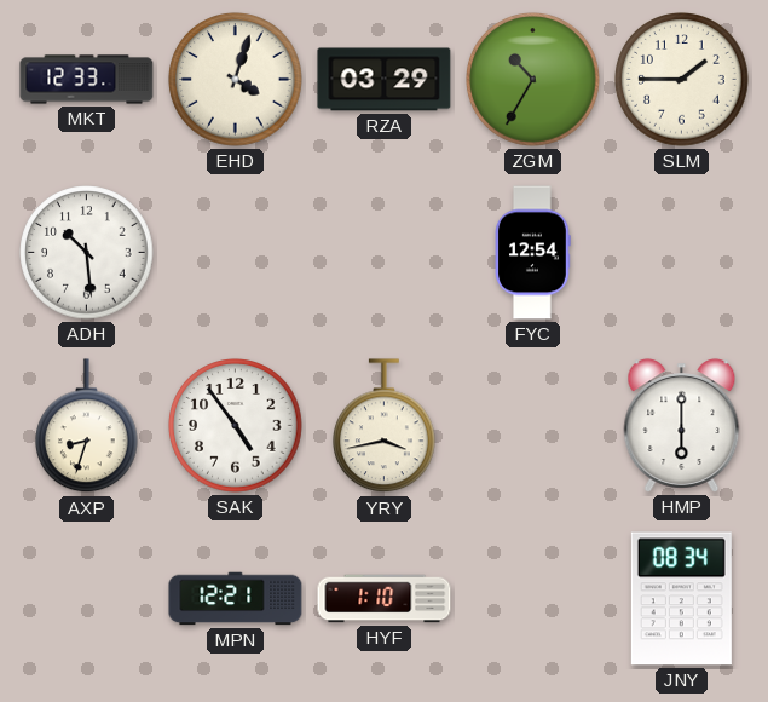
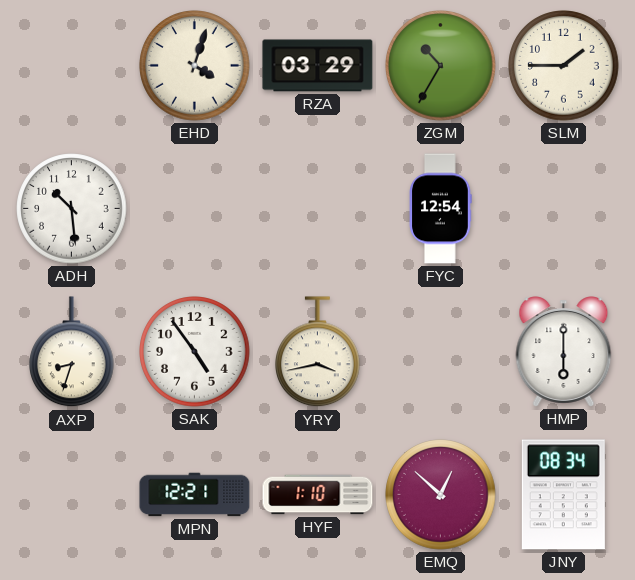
MKT: 12:33 -> none (87, 80)
EMQ: none -> 12:52 (441, 495)
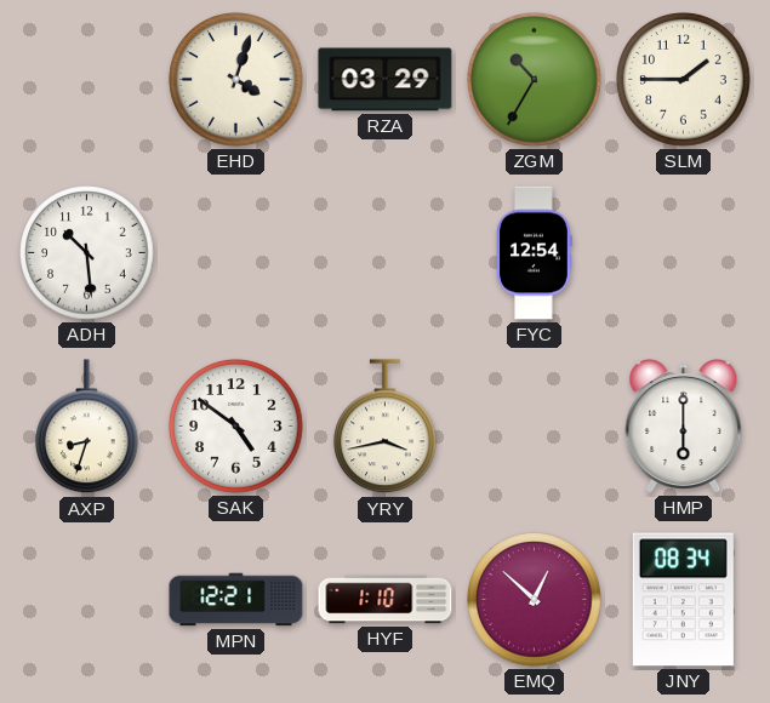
SAK: 4:54 -> 4:51 (236, 427)
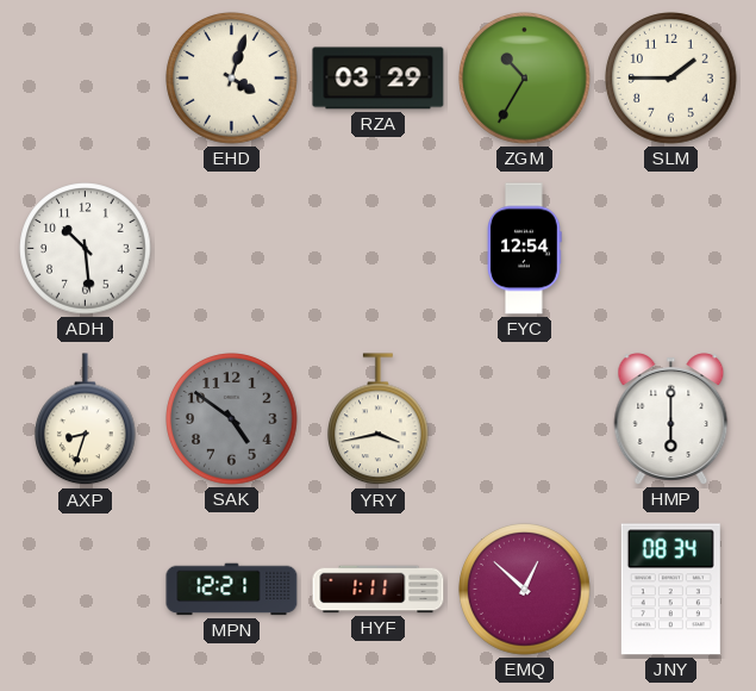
SAK dial: white -> grey (232, 419)
HYF: 1:10 -> 1:11 (379, 590)
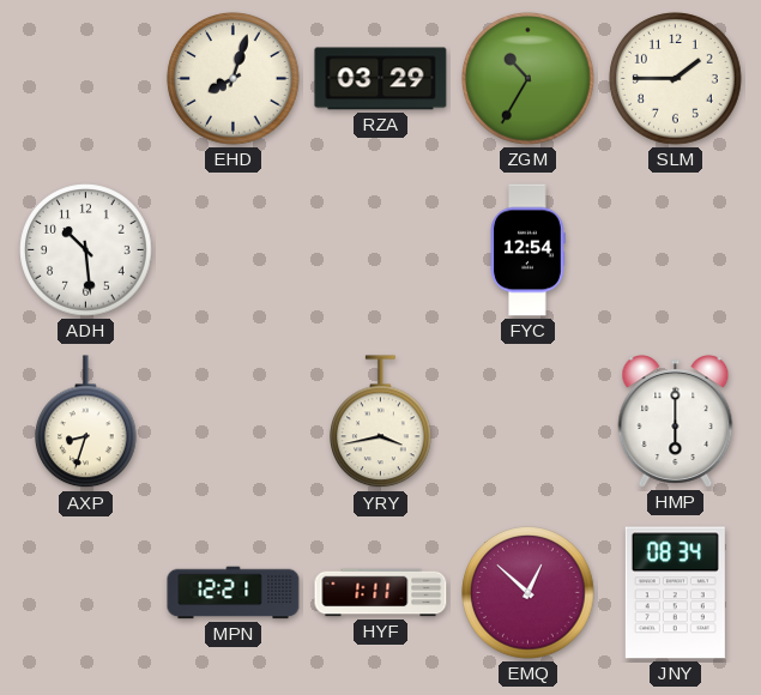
EHD: 4:03 -> 8:03 (234, 79)
SAK: 4:51 -> none (232, 419)
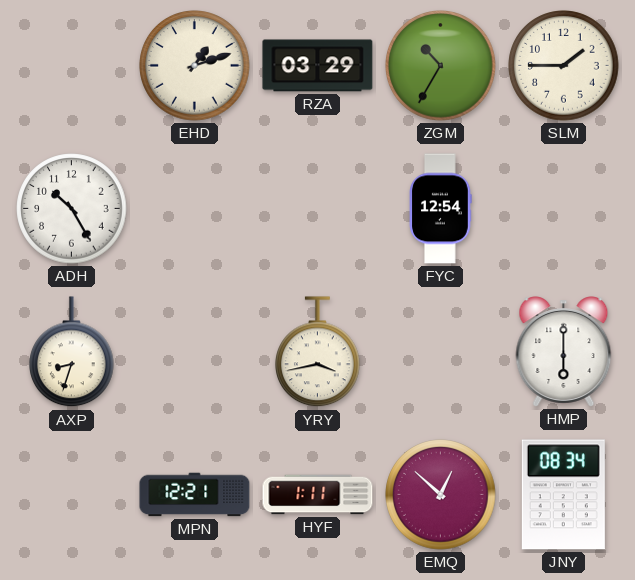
EHD: 8:03 -> 1:12 (195, 66)
ADH: 10:29 -> 10:25 (72, 209)
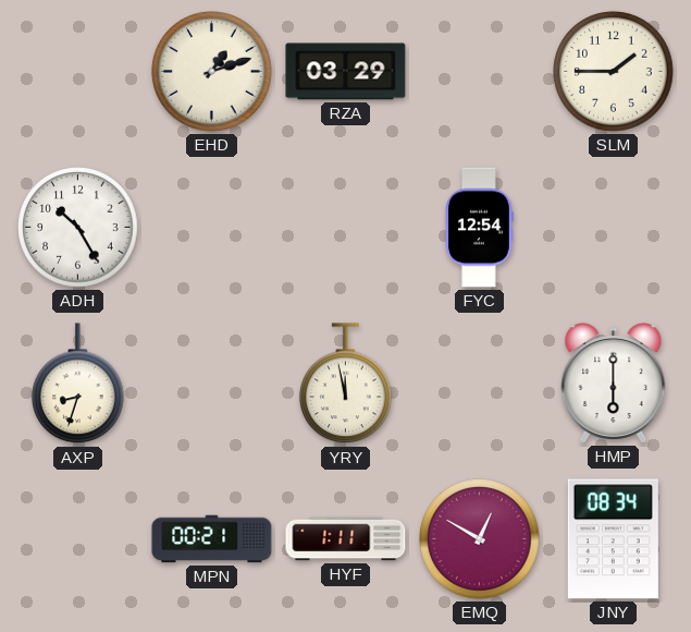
ZGM: 10:35 -> none (441, 66)
YRY: 3:43 -> 11:58 (346, 384)
MPN: 12:21 -> 00:21 (212, 539)
EMQ: 12:52 -> 12:50 (480, 539)
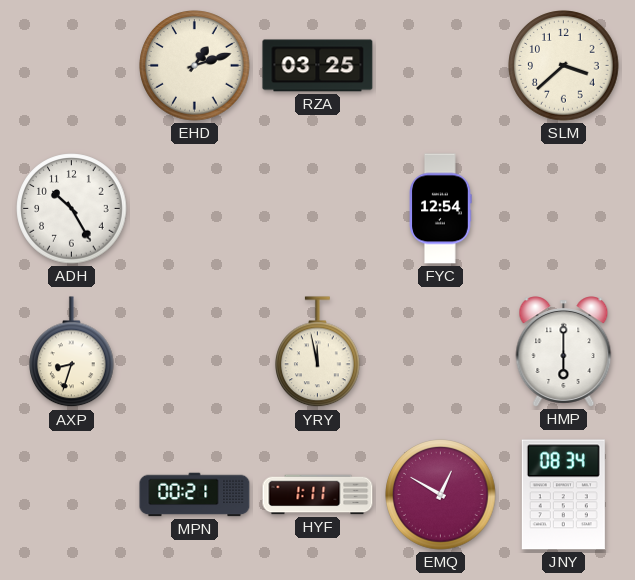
RZA: 03:29 -> 03:25 (318, 66)
SLM: 1:45 -> 3:38 (564, 66)
